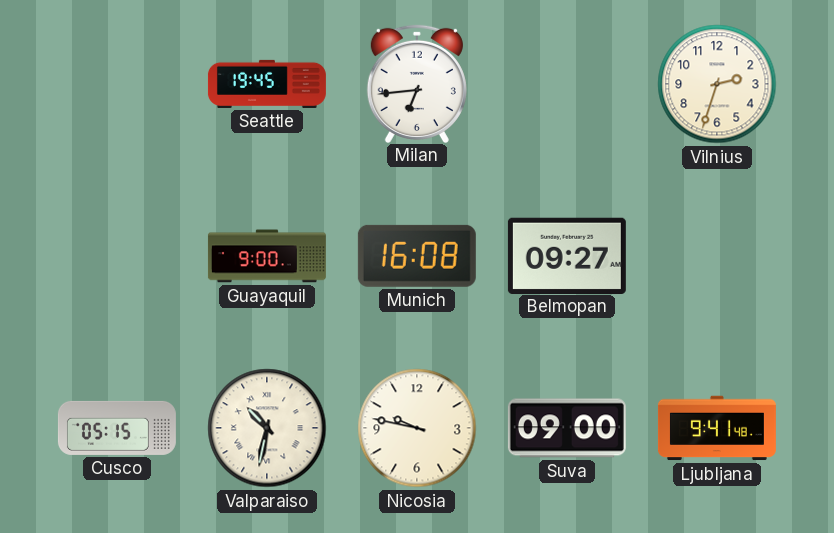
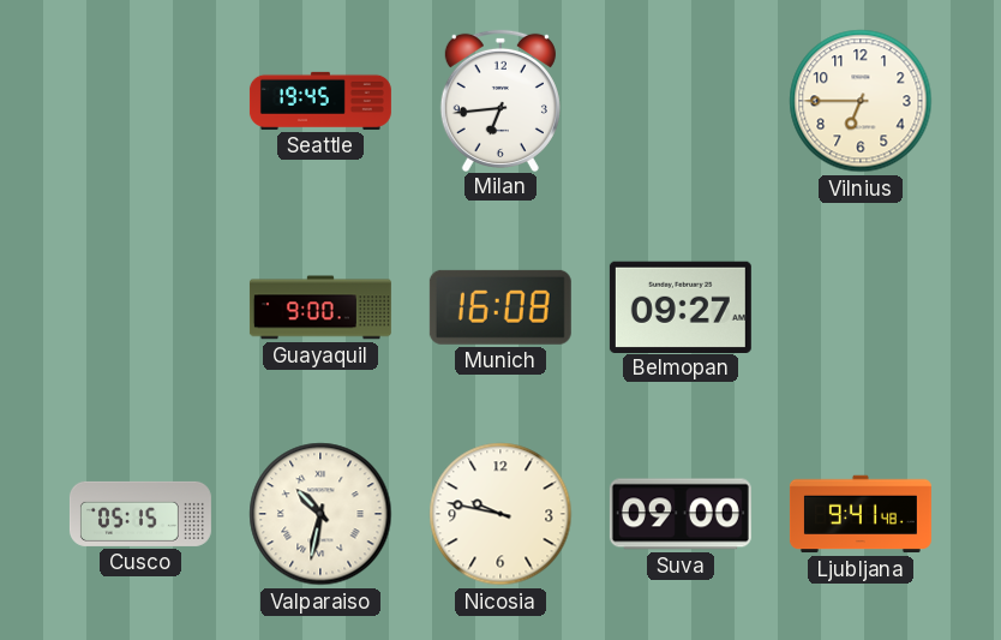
Vilnius: 2:33 -> 6:45 (861, 101)
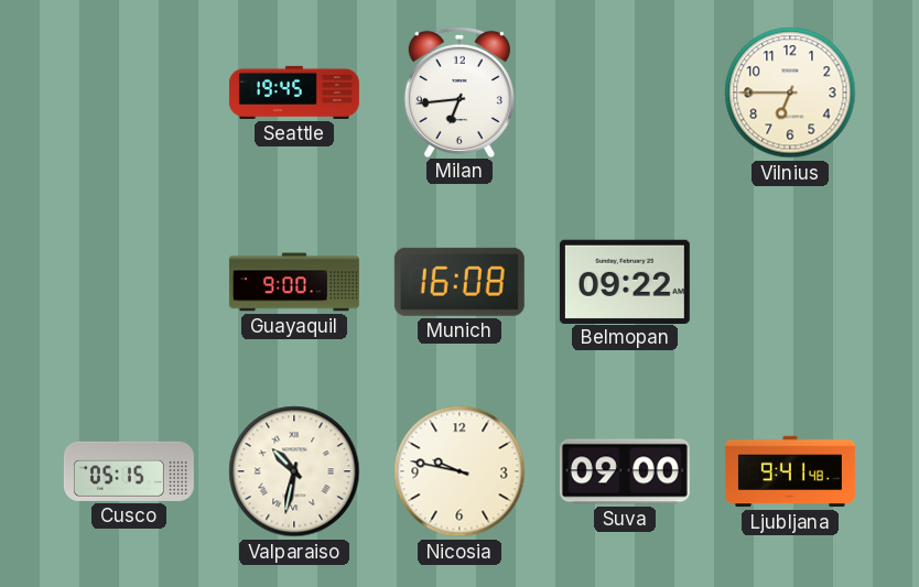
Belmopan: 09:27 -> 09:22 (625, 281)
